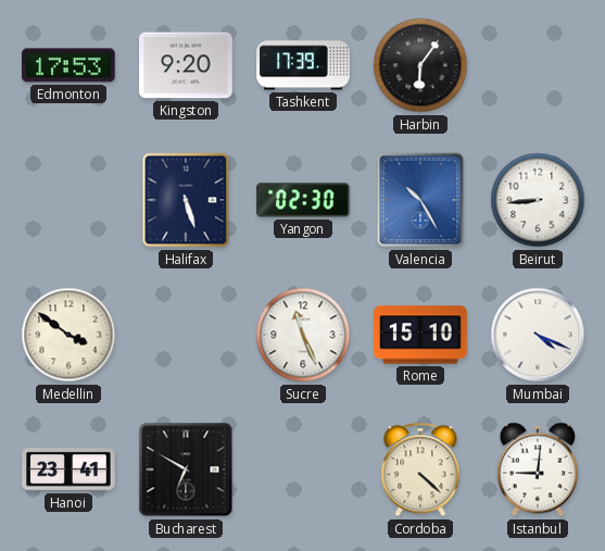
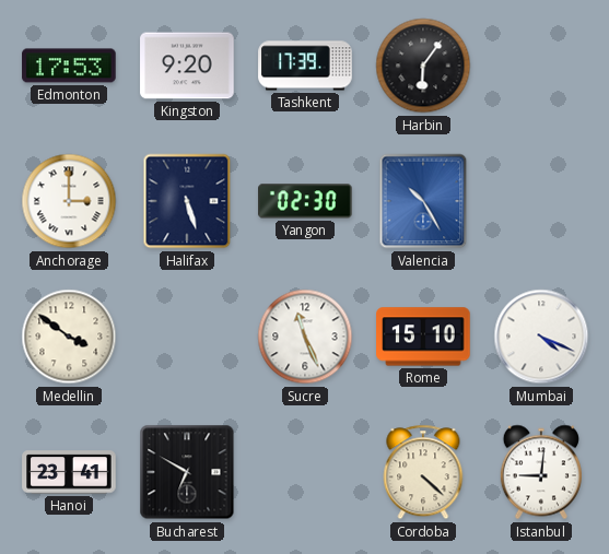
Anchorage: none -> 3:00 (69, 201)
Beirut: 8:44 -> none (538, 200)
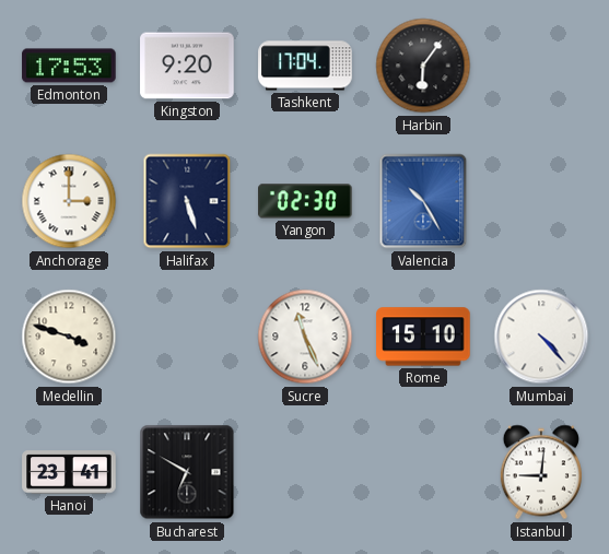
Tashkent: 17:39 -> 17:04 (305, 66)
Medellin: 3:51 -> 3:48 (69, 337)
Mumbai: 4:19 -> 4:23 (541, 337)
Cordoba: 4:22 -> none (423, 472)
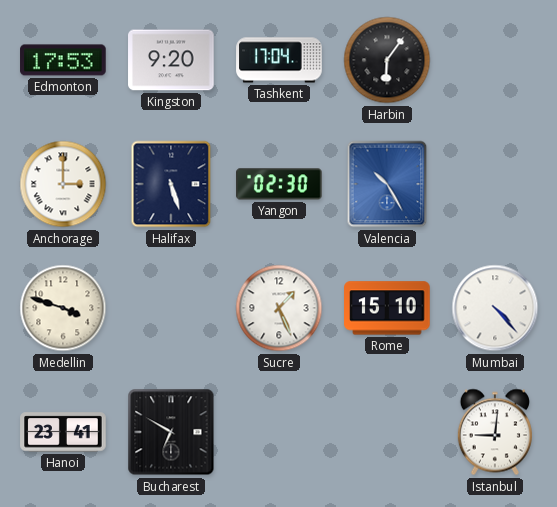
Sucre: 11:26 -> 1:26 (279, 308)
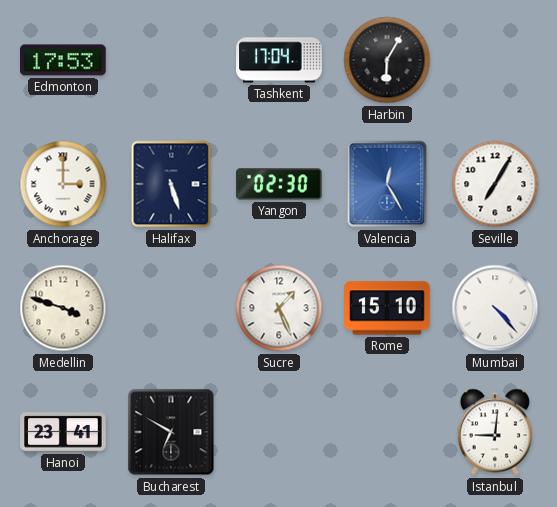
Kingston: 9:20 -> none (171, 60)
Harbin: 6:06 -> 6:05 (387, 60)
Valencia: 10:25 -> 12:25 (387, 184)
Seville: none -> 7:05 (495, 184)
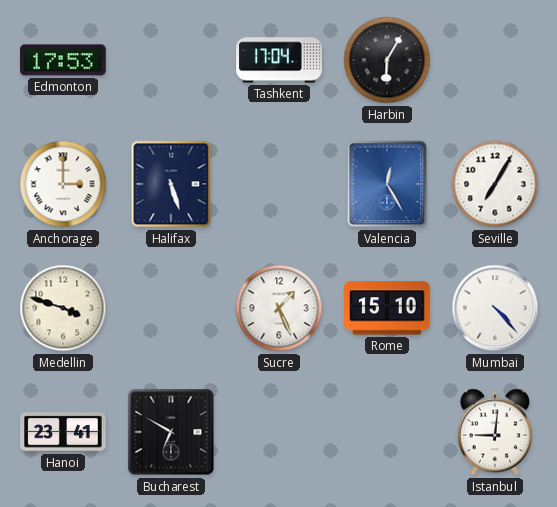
Yangon: 02:30 -> none (279, 184)
